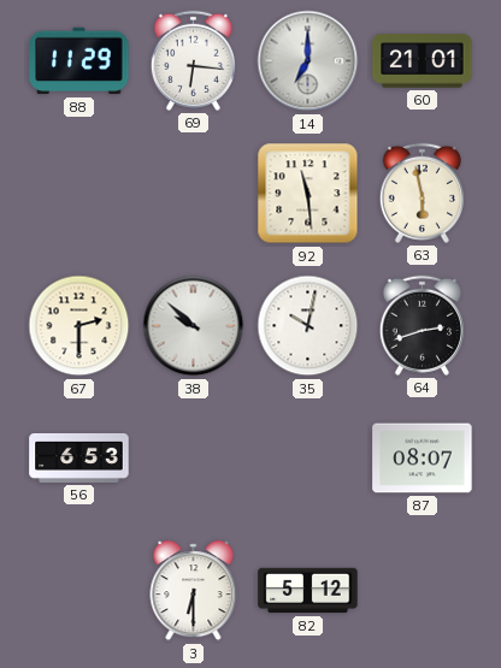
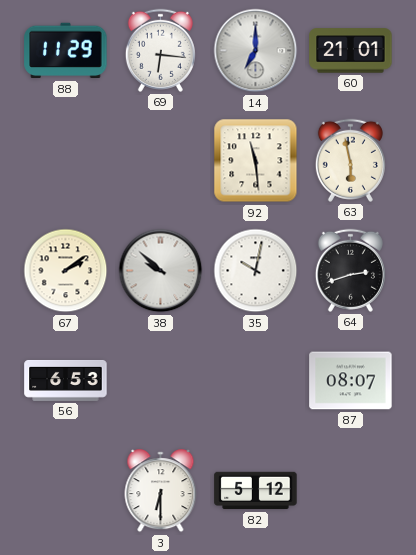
67: 2:30 -> 2:09 (66, 271)
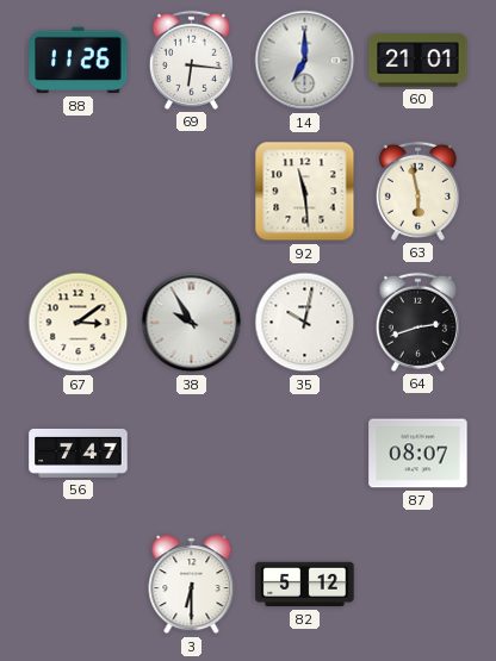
88: 11:29 -> 11:26 (79, 61)
67: 2:09 -> 3:09 (79, 323)
38: 9:52 -> 9:55 (192, 323)
56: 6:53 -> 7:47 (79, 453)
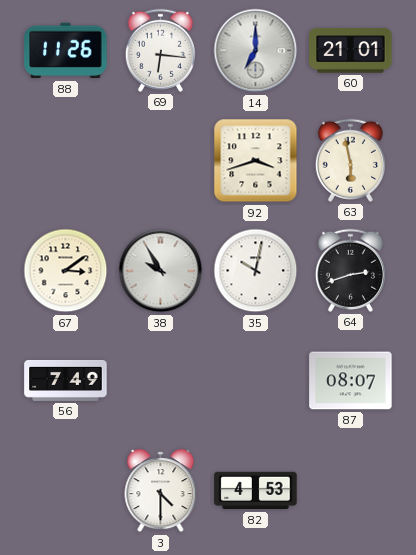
92: 11:29 -> 3:42 (256, 161)
56: 7:47 -> 7:49 (66, 380)
3: 6:30 -> 4:30 (161, 491)
82: 5:12 -> 4:53 (256, 491)
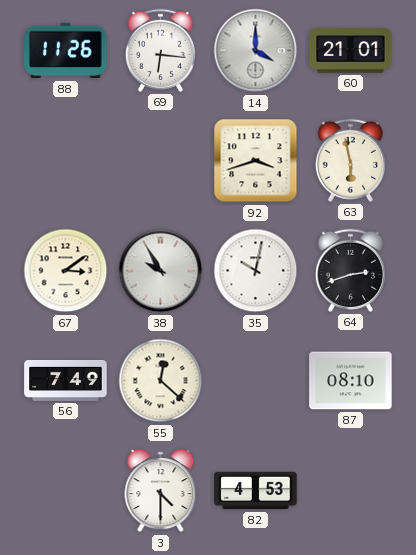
14: 7:00 -> 4:00 (256, 51)
55: none -> 12:22 (161, 381)
87: 08:07 -> 08:10 (351, 381)
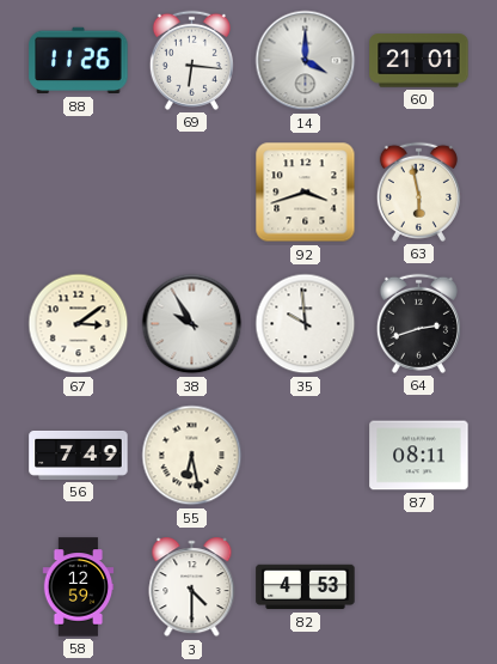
35: 10:02 -> 9:59 (306, 324)
55: 12:22 -> 6:28 (192, 456)
87: 08:10 -> 08:11 (419, 456)
58: none -> 12:59 (79, 587)
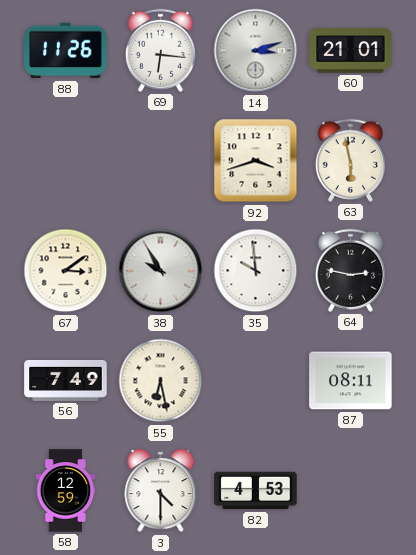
14: 4:00 -> 3:12 (256, 51)
64: 2:42 -> 2:47 (350, 270)
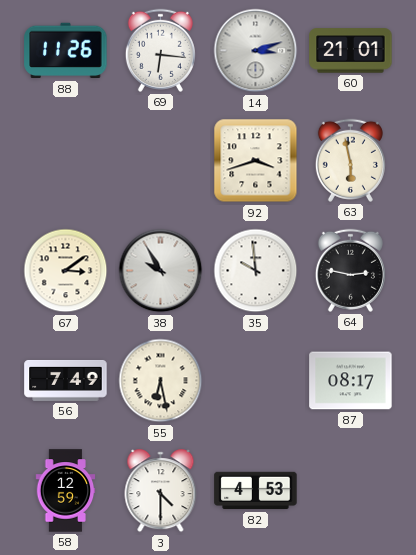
87: 08:11 -> 08:17 (351, 381)
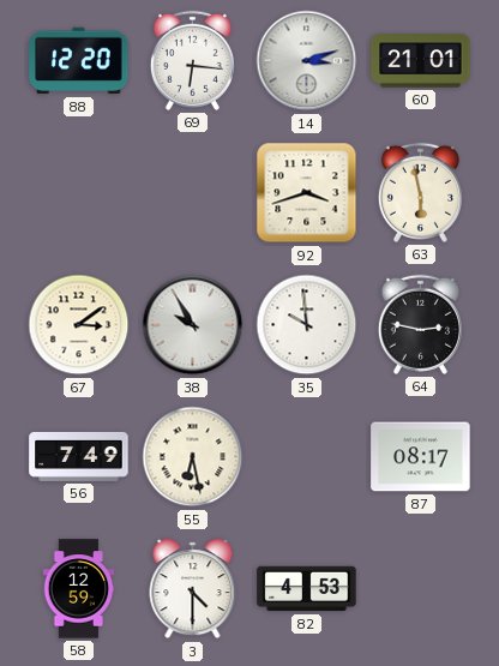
88: 11:26 -> 12:20 (79, 61)
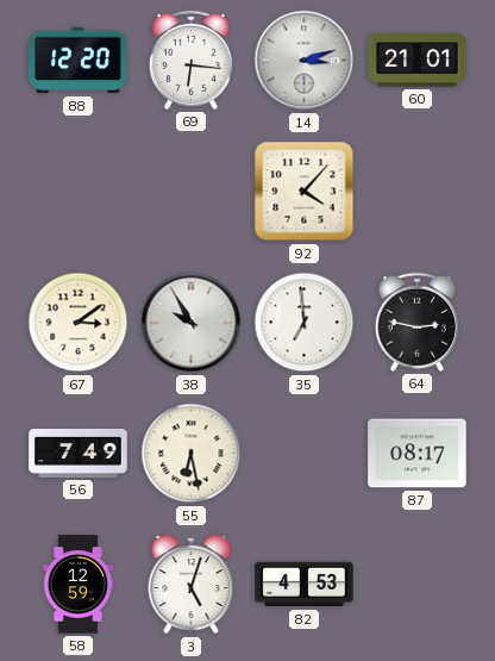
92: 3:42 -> 4:07 (305, 192)
63: 5:58 -> none (420, 192)
35: 9:59 -> 6:59 (305, 323)
3: 4:30 -> 5:03 (192, 585)
